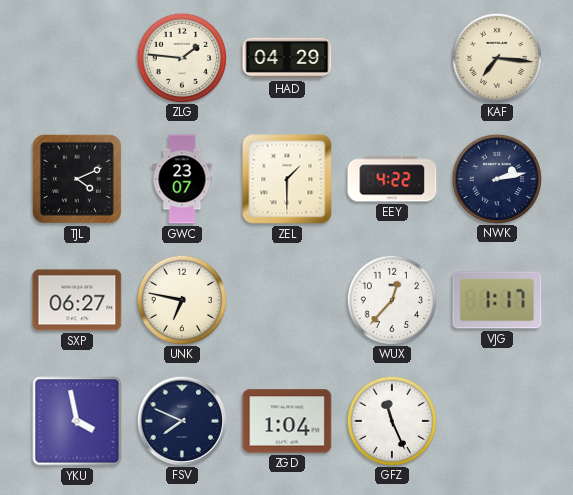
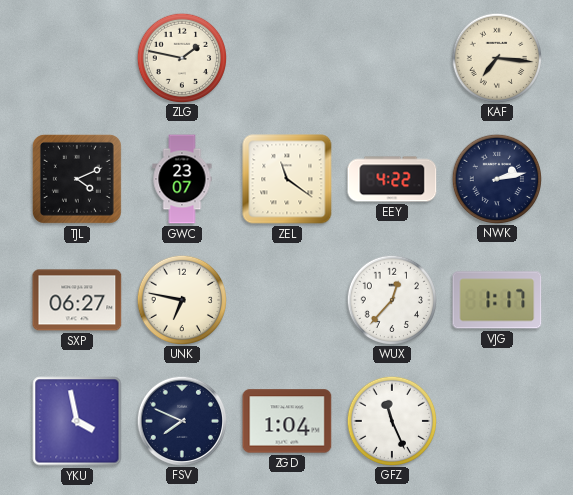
ZLG: 1:46 -> 1:47 (181, 57)
HAD: 04:29 -> none (287, 58)
ZEL: 1:30 -> 11:21 (287, 179)
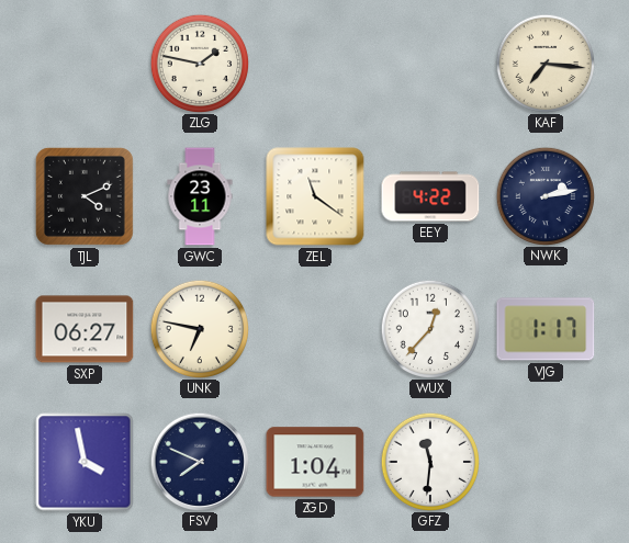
GWC: 23:07 -> 23:11 (200, 196)
GFZ: 11:26 -> 11:31 (429, 461)
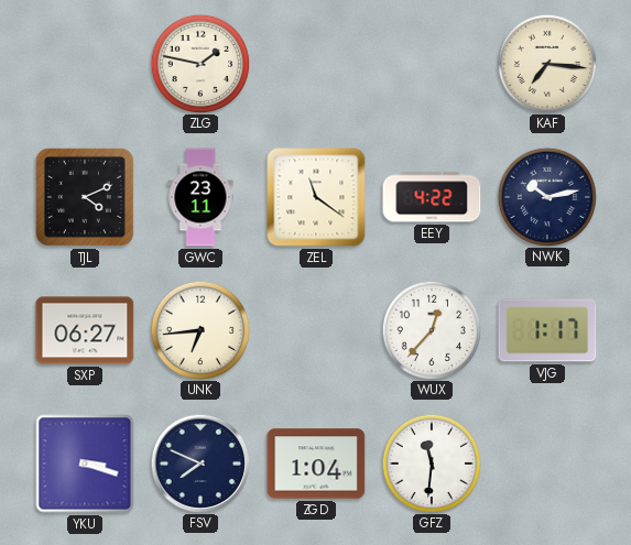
NWK: 2:13 -> 10:13 (546, 196)
UNK: 6:47 -> 6:44 (199, 329)
YKU: 3:58 -> 3:18 (85, 464)
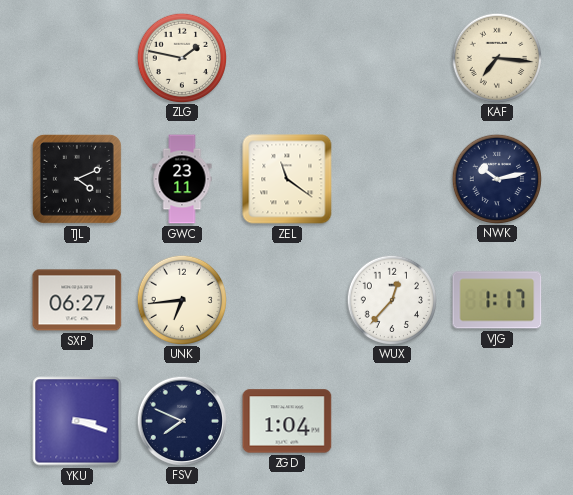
EEY: 4:22 -> none (432, 197)
GFZ: 11:31 -> none (431, 462)
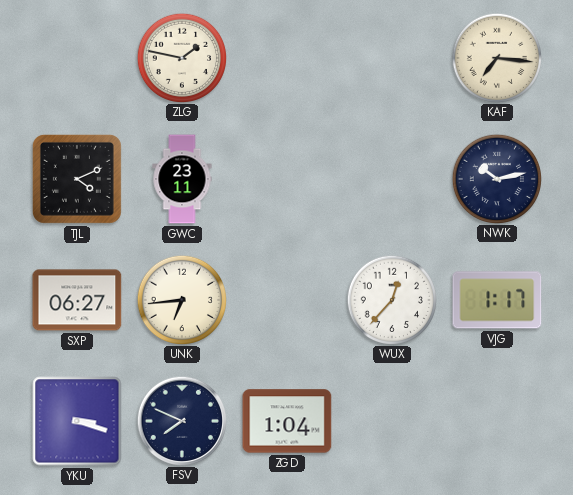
ZEL: 11:21 -> none (287, 179)
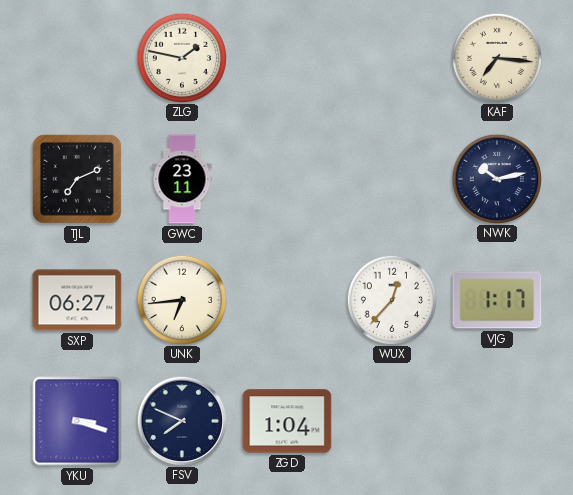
TJL: 4:11 -> 7:11 (77, 179)
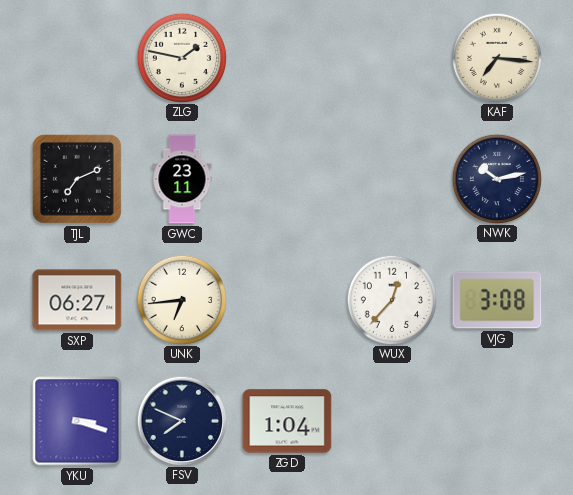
VJG: 1:17 -> 3:08 (497, 300)
